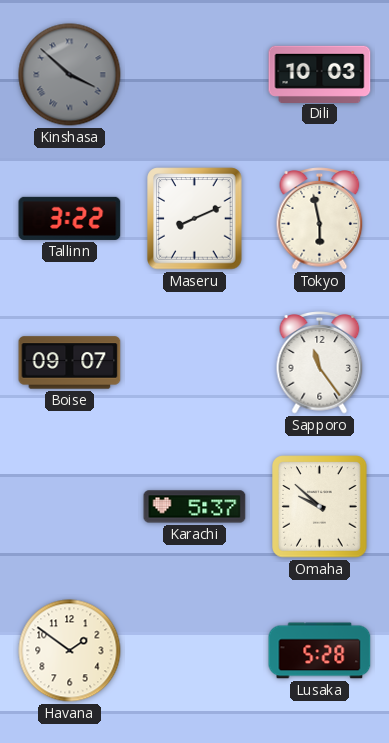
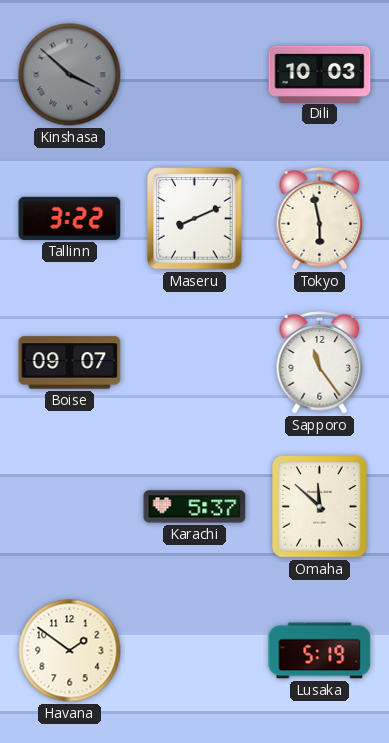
Omaha: 9:52 -> 11:52 (320, 507)
Lusaka: 5:28 -> 5:19 (320, 651)
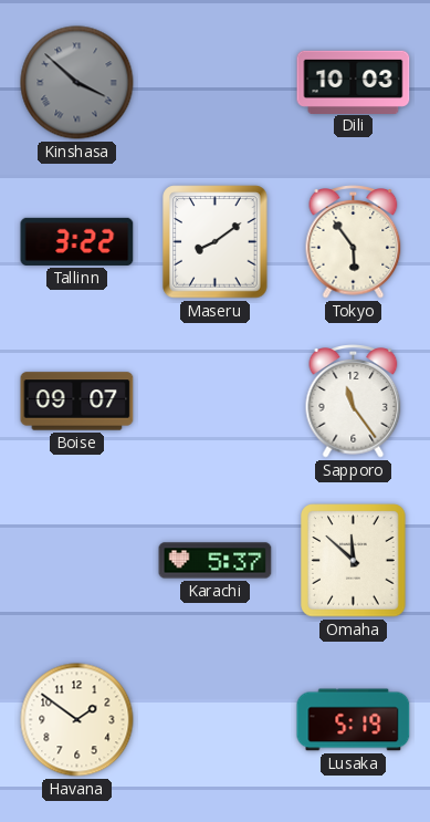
Maseru: 8:11 -> 8:09 (216, 242)
Tokyo: 5:58 -> 5:54 (354, 242)
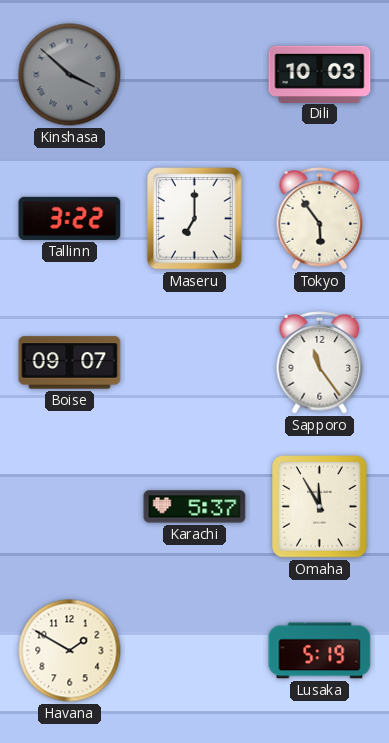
Maseru: 8:09 -> 7:00 (195, 219)
Omaha: 11:52 -> 11:55 (320, 507)
Havana: 1:51 -> 1:50 (70, 651)
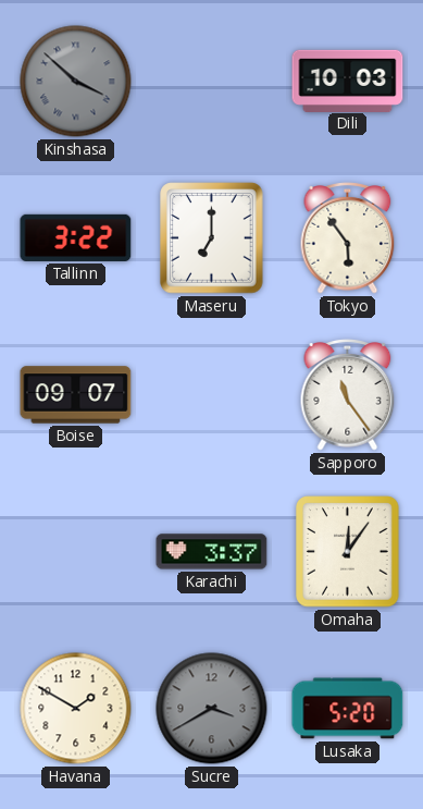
Karachi: 5:37 -> 3:37 (212, 552)
Omaha: 11:55 -> 12:06 (348, 552)
Sucre: none -> 3:40 (212, 709)
Lusaka: 5:19 -> 5:20 (348, 709)
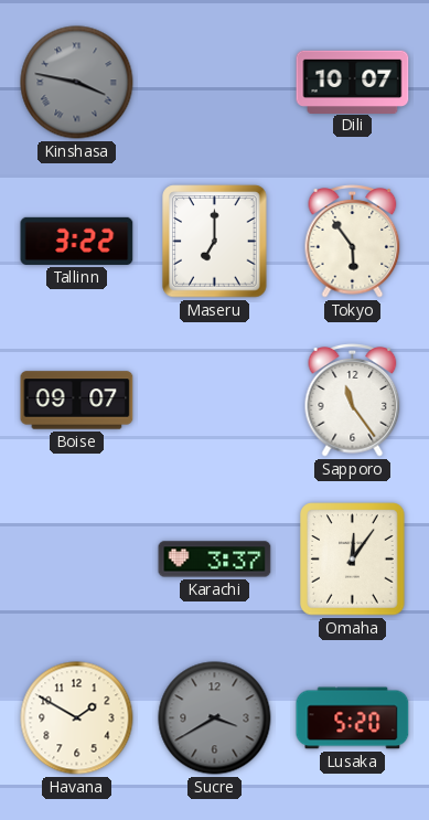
Kinshasa: 3:52 -> 3:47 (77, 83)
Dili: 10:03 -> 10:07 (353, 82)
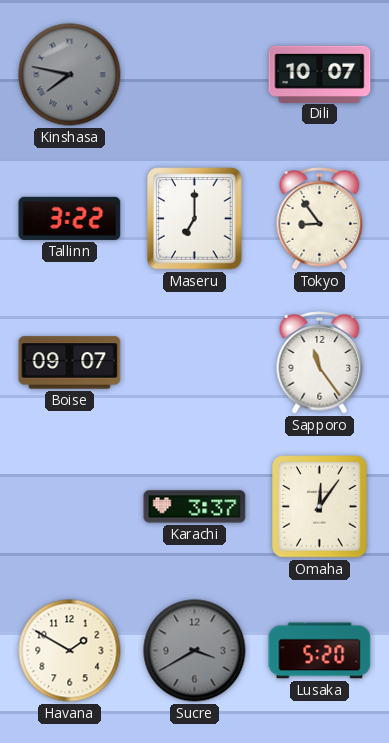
Kinshasa: 3:47 -> 7:47 (70, 75)
Tokyo: 5:54 -> 8:54 (320, 219)
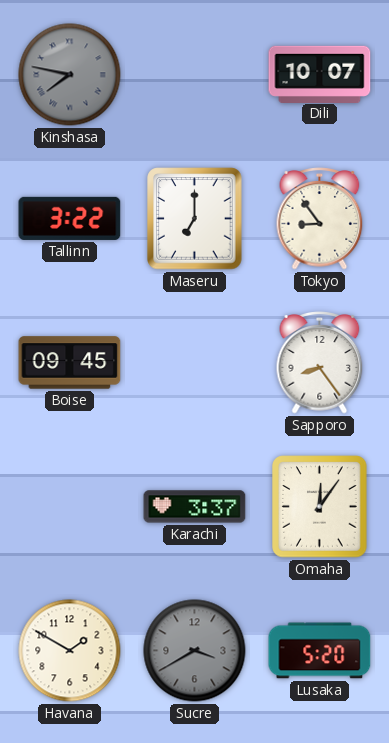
Boise: 09:07 -> 09:45 (70, 363)
Sapporo: 11:24 -> 8:24 (320, 363)
